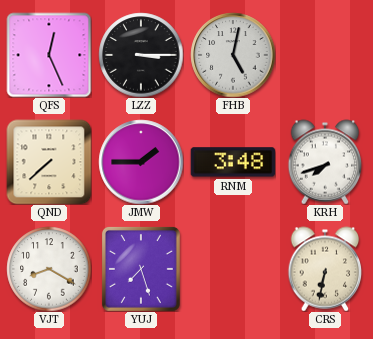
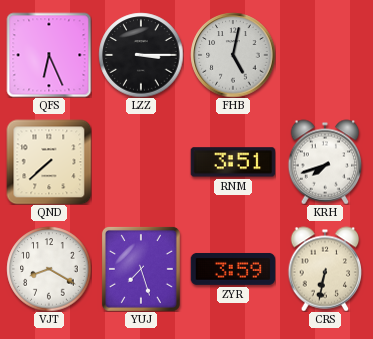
QFS: 12:26 -> 6:26 (49, 55)
JMW: 1:45 -> none (141, 162)
RNM: 3:48 -> 3:51 (233, 162)
ZYR: none -> 3:59 (233, 269)
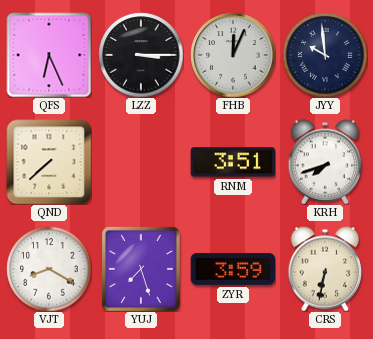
FHB: 5:02 -> 12:04 (233, 55)
JYY: none -> 9:59 (325, 55)
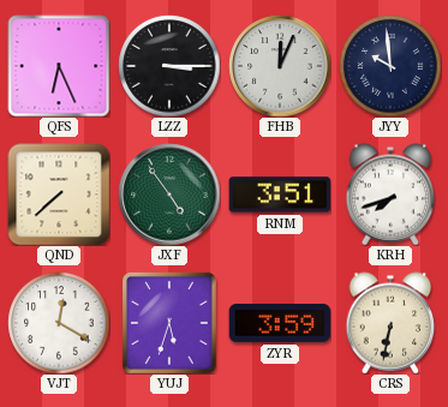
JXF: none -> 4:54 (169, 194)
VJT: 8:20 -> 12:20 (59, 323)
YUJ: 7:27 -> 5:33 (169, 323)
